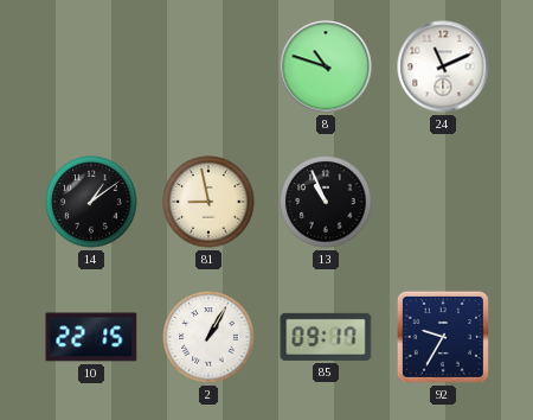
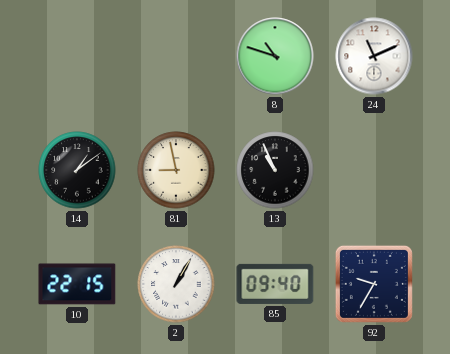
85: 09:17 -> 09:40 (275, 284)
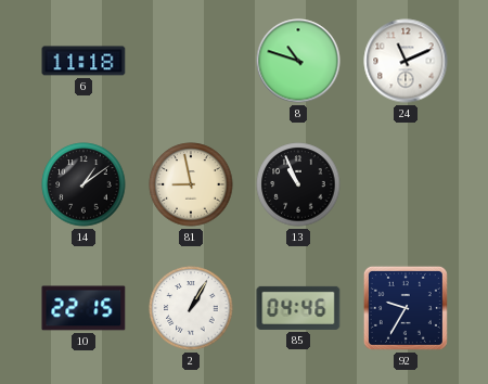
6: none -> 11:18 (84, 61)
85: 09:40 -> 04:46 (298, 308)
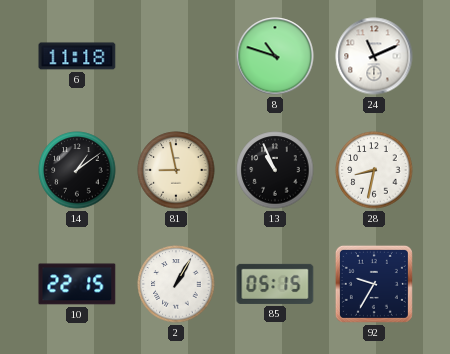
28: none -> 8:32 (374, 170)
85: 04:46 -> 05:15 (275, 284)
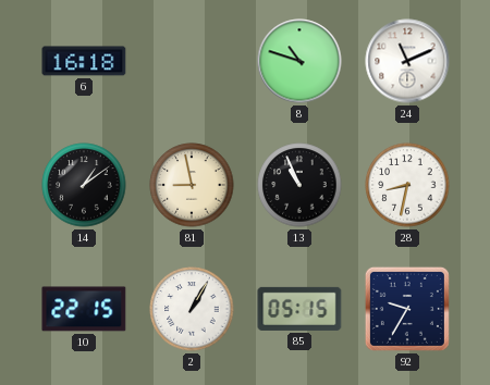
6: 11:18 -> 16:18 (84, 61)
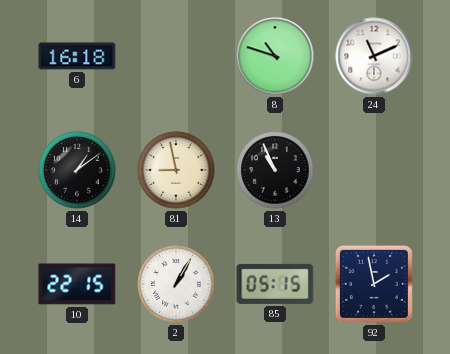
28: 8:32 -> none (407, 185)
92: 9:35 -> 1:58 (374, 284)
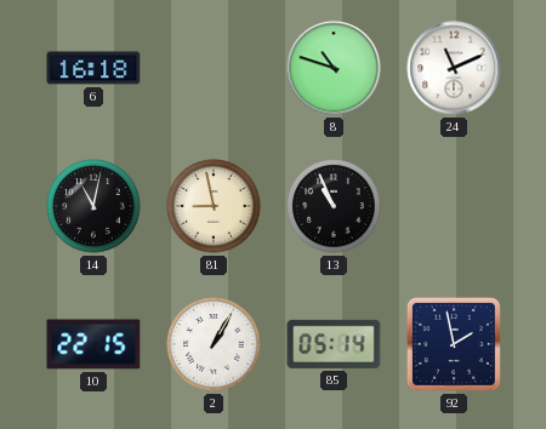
14: 1:09 -> 11:02 (93, 206)
85: 05:15 -> 05:14 (334, 344)
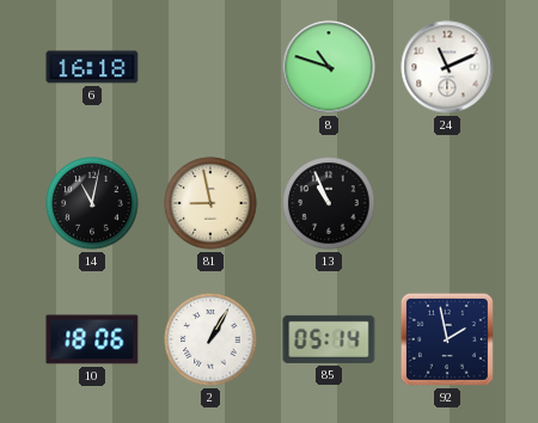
10: 22:15 -> 18:06 (92, 339)
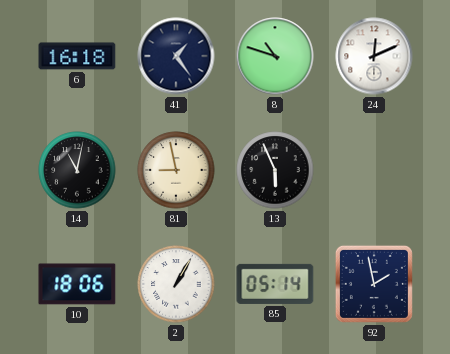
41: none -> 1:24 (176, 56)
24: 11:11 -> 12:11 (374, 56)
13: 10:56 -> 5:56 (275, 170)
